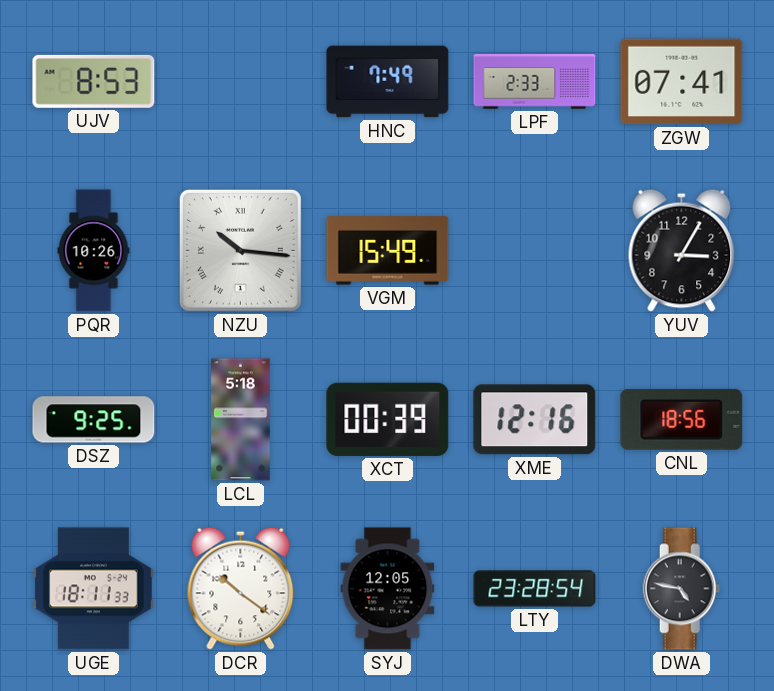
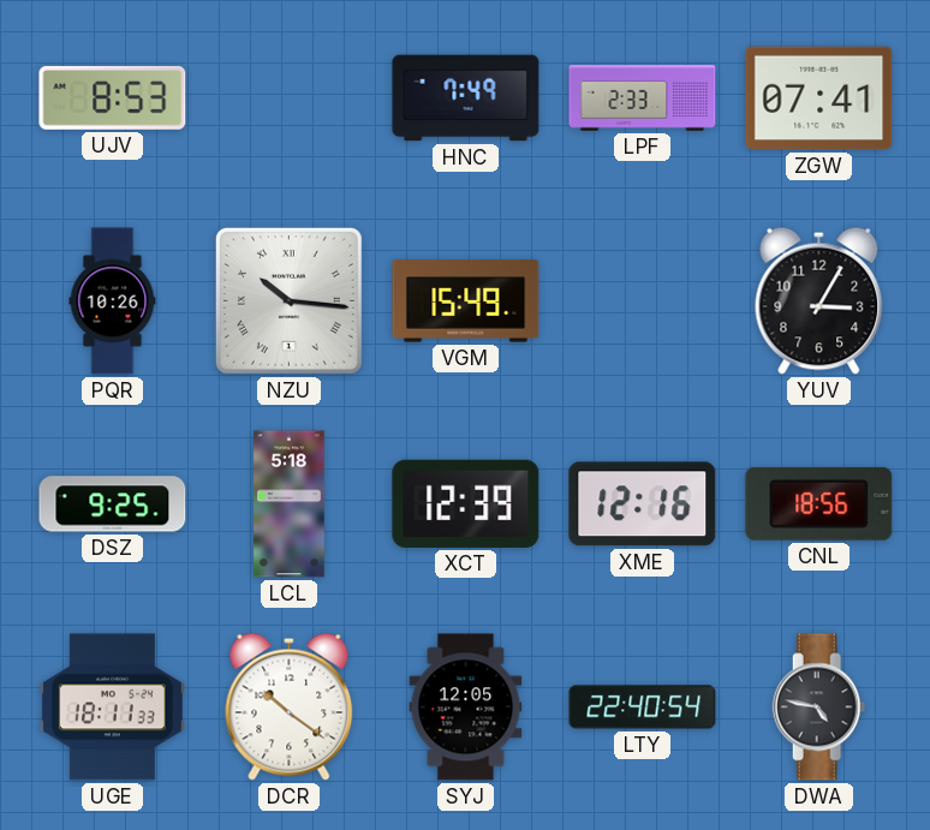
XCT: 00:39 -> 12:39 (466, 503)
LTY: 23:28 -> 22:40 (643, 707)
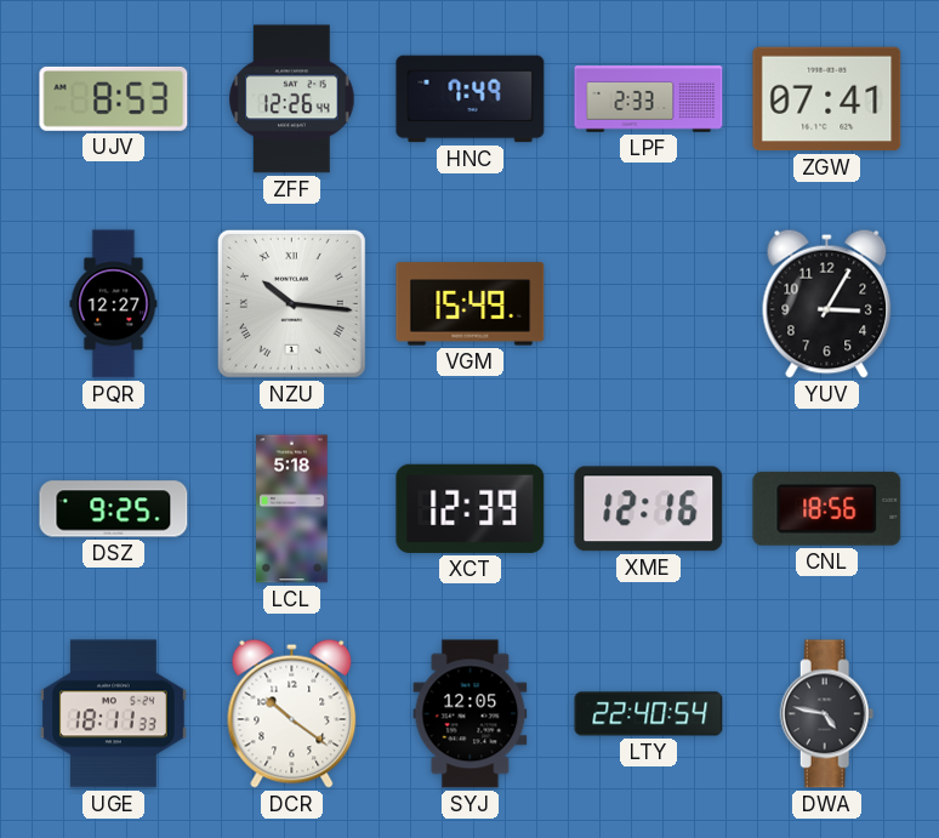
ZFF: none -> 12:26 (292, 99)
PQR: 10:26 -> 12:27 (114, 304)
